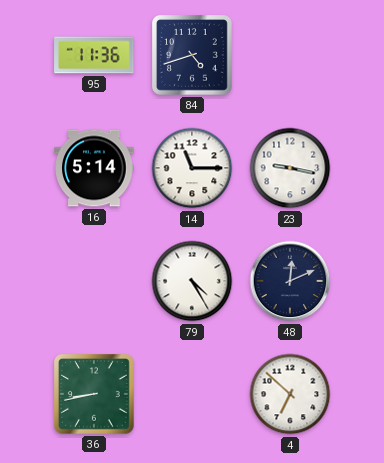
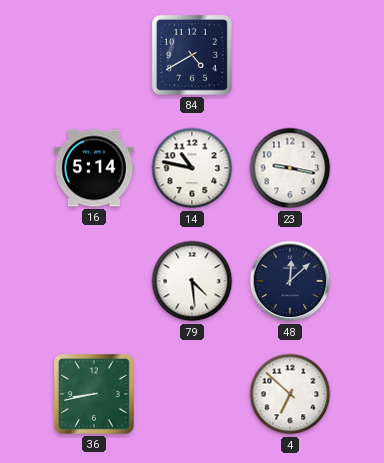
95: 11:36 -> none (94, 55)
84: 4:42 -> 4:40 (193, 56)
14: 11:15 -> 10:47 (192, 168)
79: 4:25 -> 4:29 (192, 281)
48: 12:11 -> 12:08 (290, 281)
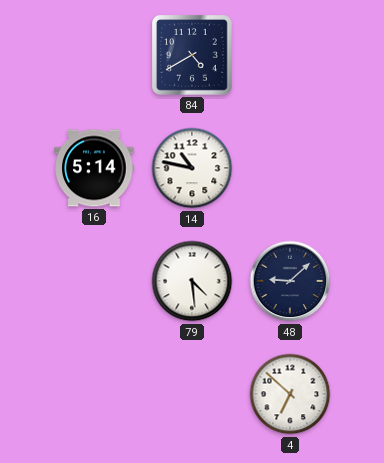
23: 9:17 -> none (290, 168)
48: 12:08 -> 9:08 (290, 281)
36: 8:43 -> none (95, 395)
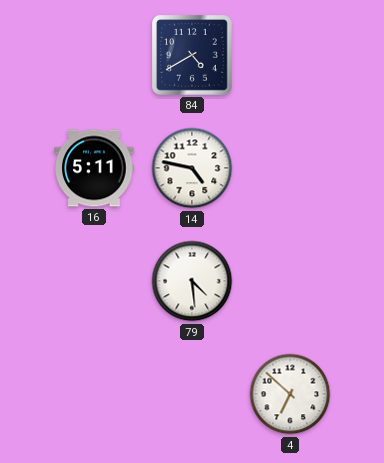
16: 5:14 -> 5:11 (94, 168)
14: 10:47 -> 4:47 (192, 168)
48: 9:08 -> none (290, 281)
